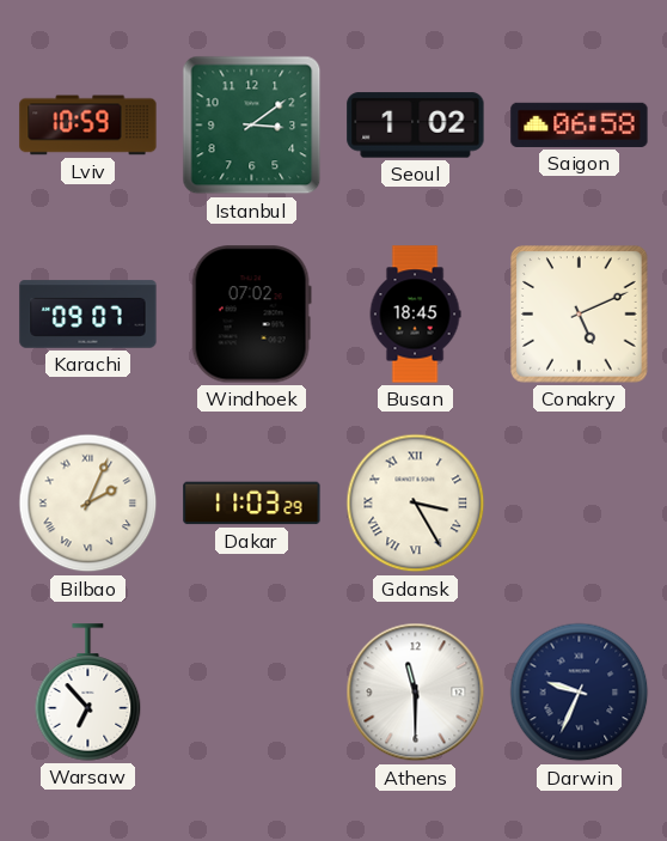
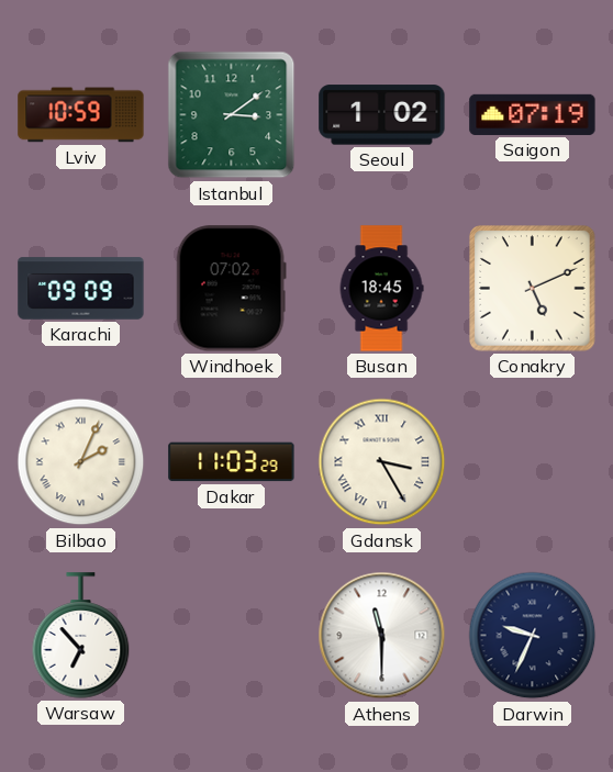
Saigon: 06:58 -> 07:19 (533, 114)
Karachi: 09:07 -> 09:09 (81, 289)
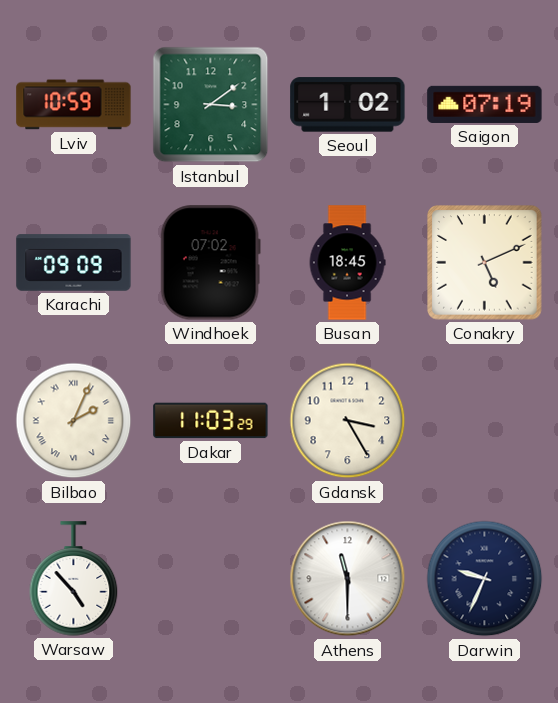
Gdansk numerals: Roman -> Arabic (348, 421)
Warsaw: 6:53 -> 4:53 (74, 579)
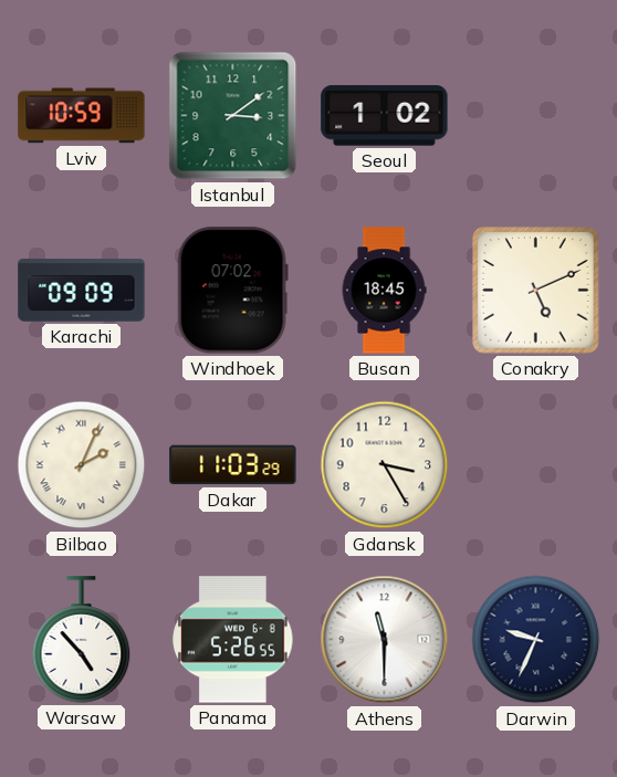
Saigon: 07:19 -> none (485, 104)
Panama: none -> 5:26 (233, 640)
